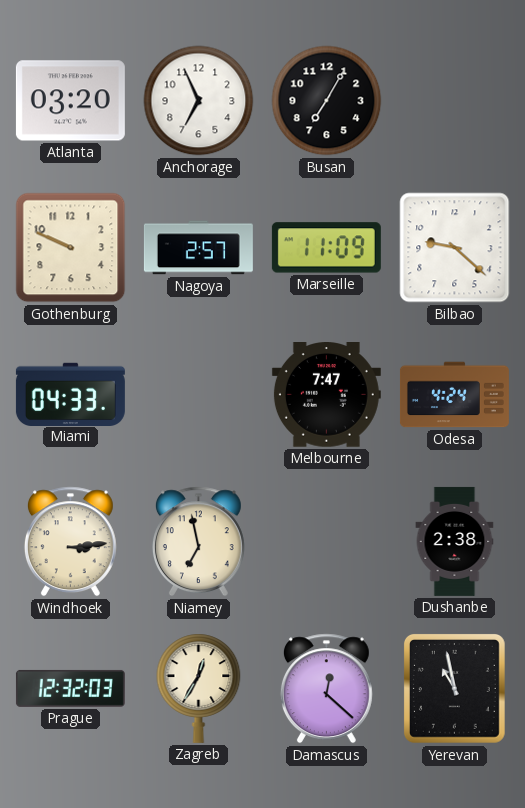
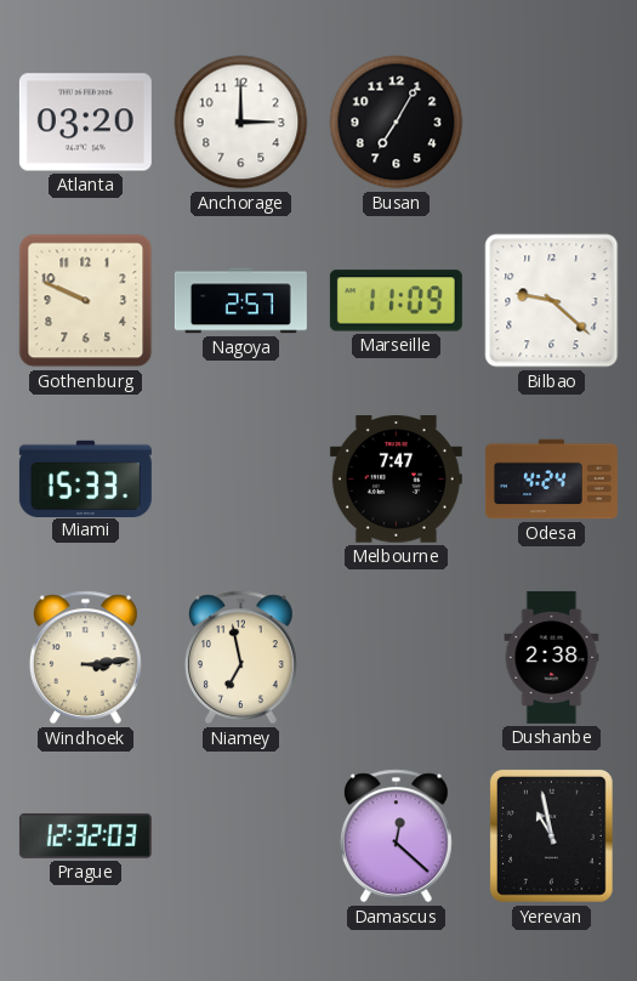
Anchorage: 6:56 -> 3:00 (241, 123)
Miami: 04:33 -> 15:33 (85, 478)
Zagreb: 12:35 -> none (199, 688)
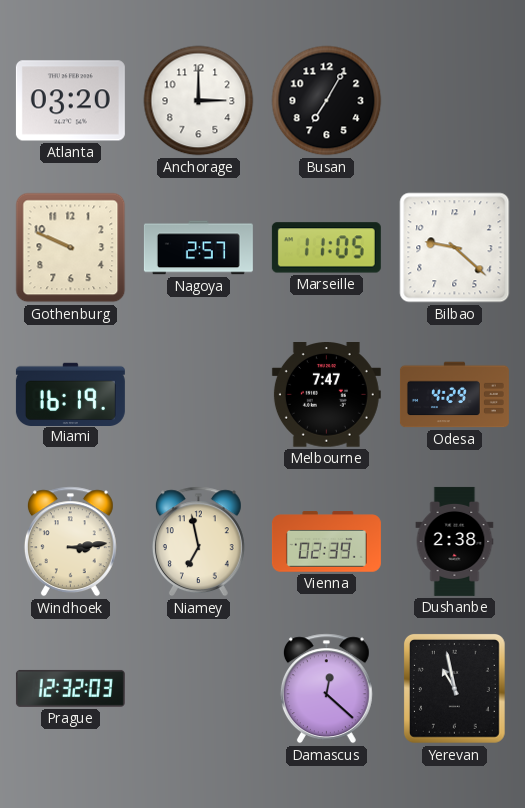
Marseille: 11:09 -> 11:05 (326, 248)
Miami: 15:33 -> 16:19 (70, 394)
Odesa: 4:24 -> 4:29 (454, 395)
Vienna: none -> 02:39 (326, 542)
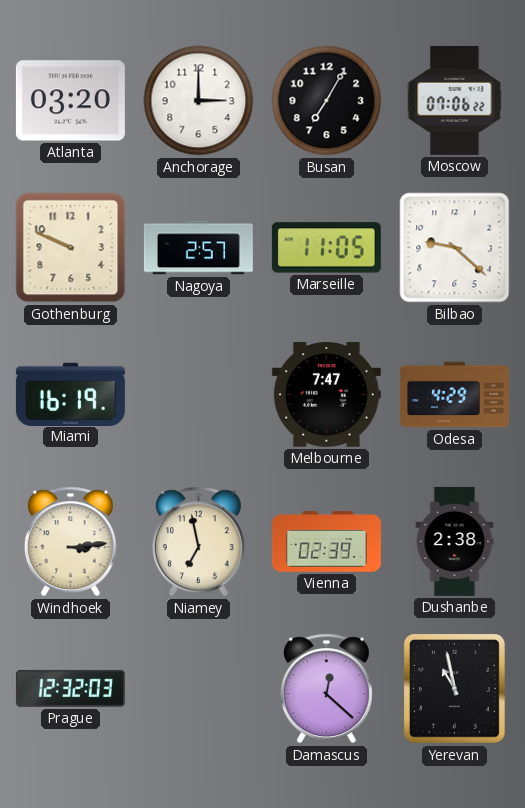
Moscow: none -> 07:06 (455, 100)
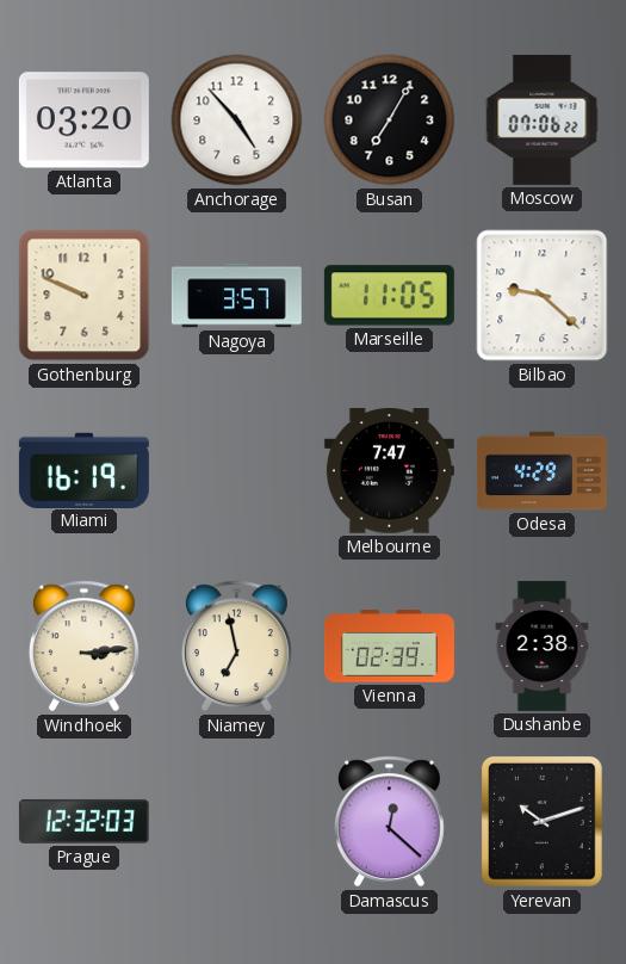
Anchorage: 3:00 -> 4:53 (237, 120)
Nagoya: 2:57 -> 3:57 (236, 296)
Yerevan: 10:58 -> 10:12 (541, 822)
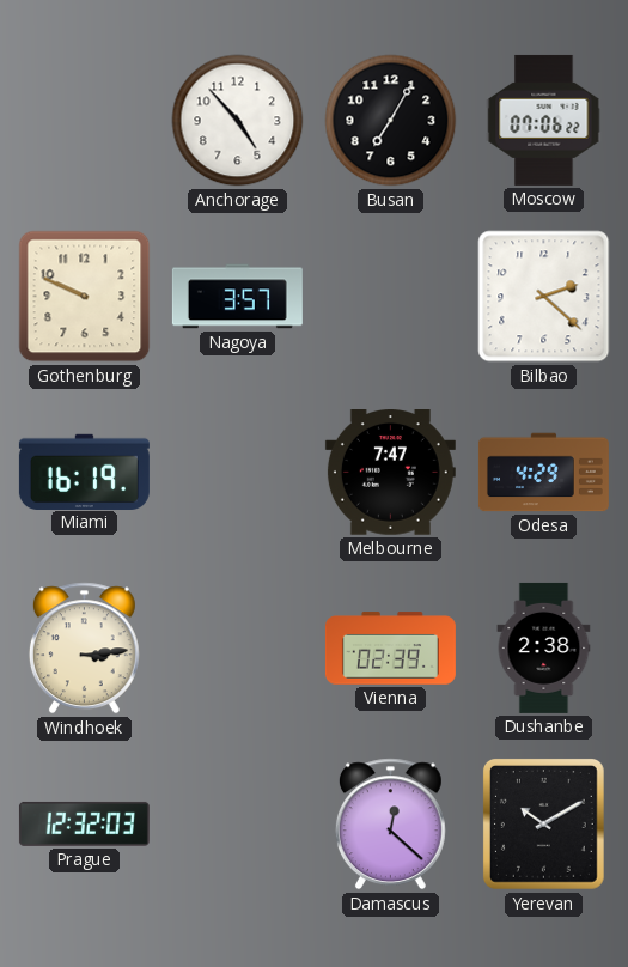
Atlanta: 03:20 -> none (83, 120)
Marseille: 11:05 -> none (389, 296)
Bilbao: 9:22 -> 2:22 (544, 297)
Niamey: 6:58 -> none (236, 647)
Yerevan: 10:12 -> 10:10 (543, 825)
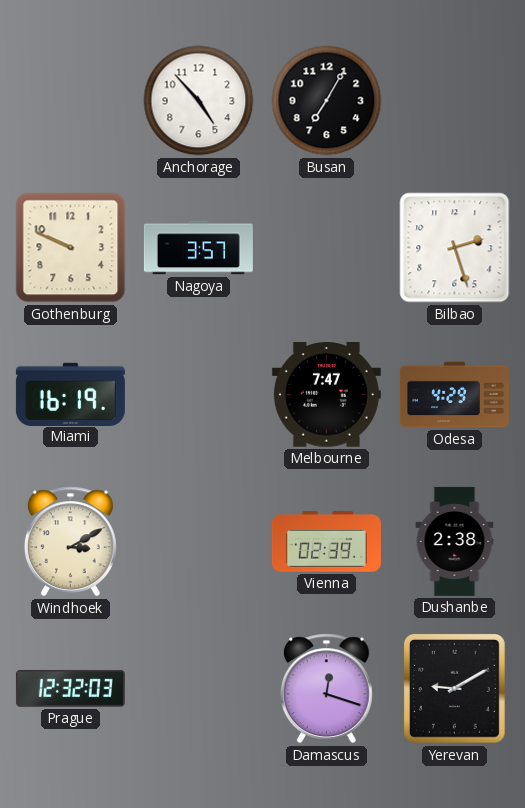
Moscow: 07:06 -> none (544, 120)
Bilbao: 2:22 -> 2:27 (455, 248)
Windhoek: 3:14 -> 3:10 (70, 542)
Damascus: 12:22 -> 12:18 (326, 689)
Yerevan: 10:10 -> 9:10 (454, 689)
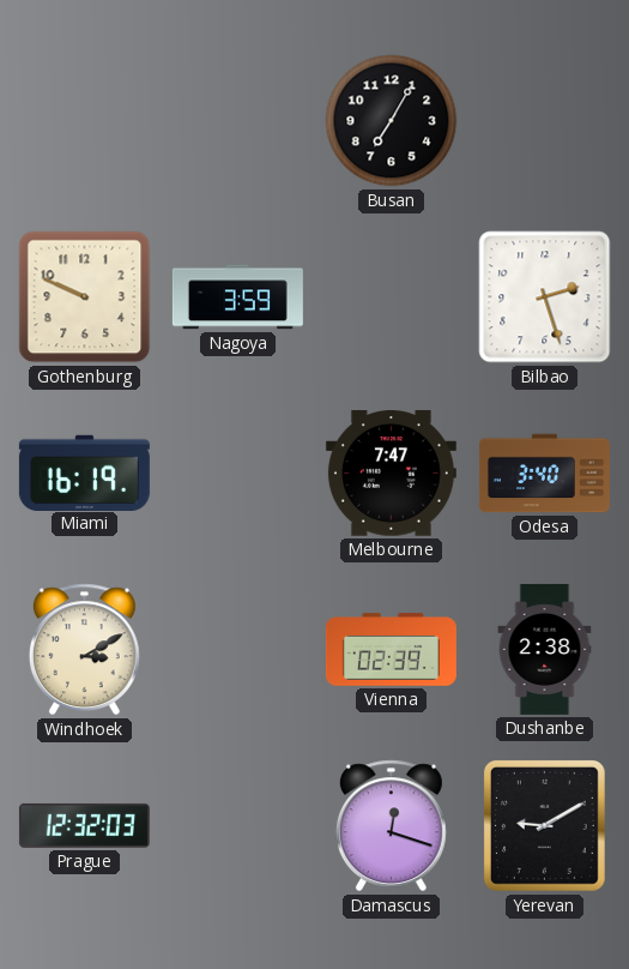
Anchorage: 4:53 -> none (199, 101)
Nagoya: 3:57 -> 3:59 (237, 297)
Odesa: 4:29 -> 3:40 (544, 474)
